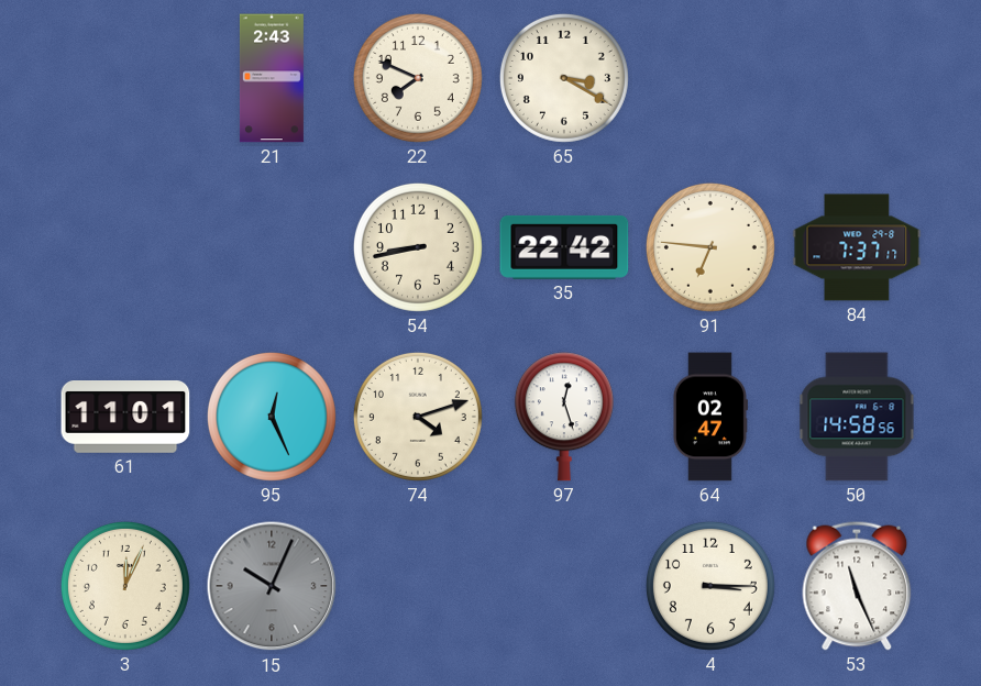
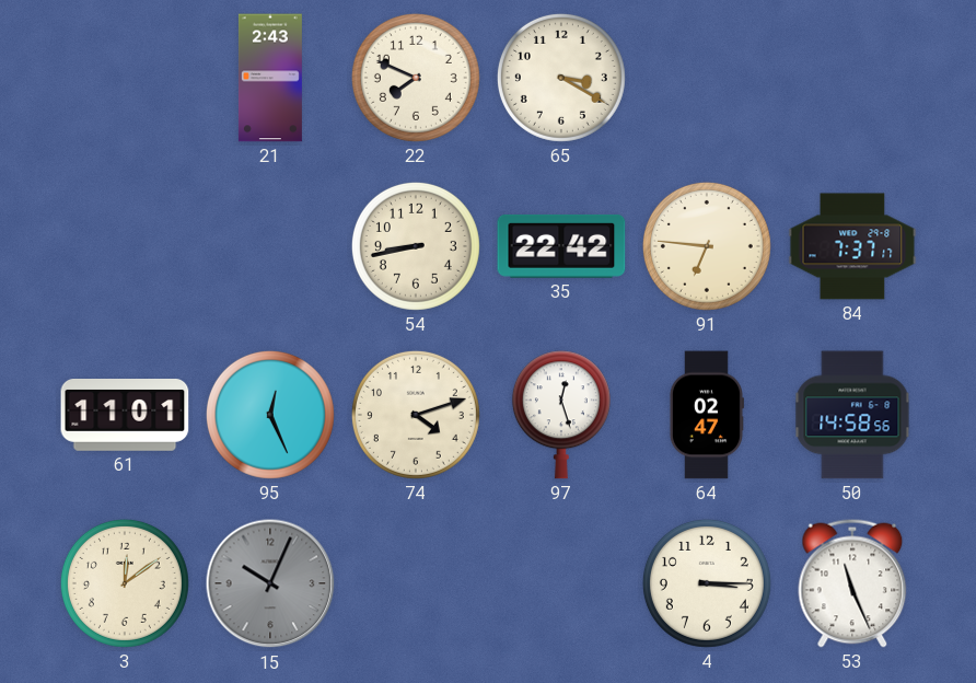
3: 12:04 -> 12:09 (125, 583)
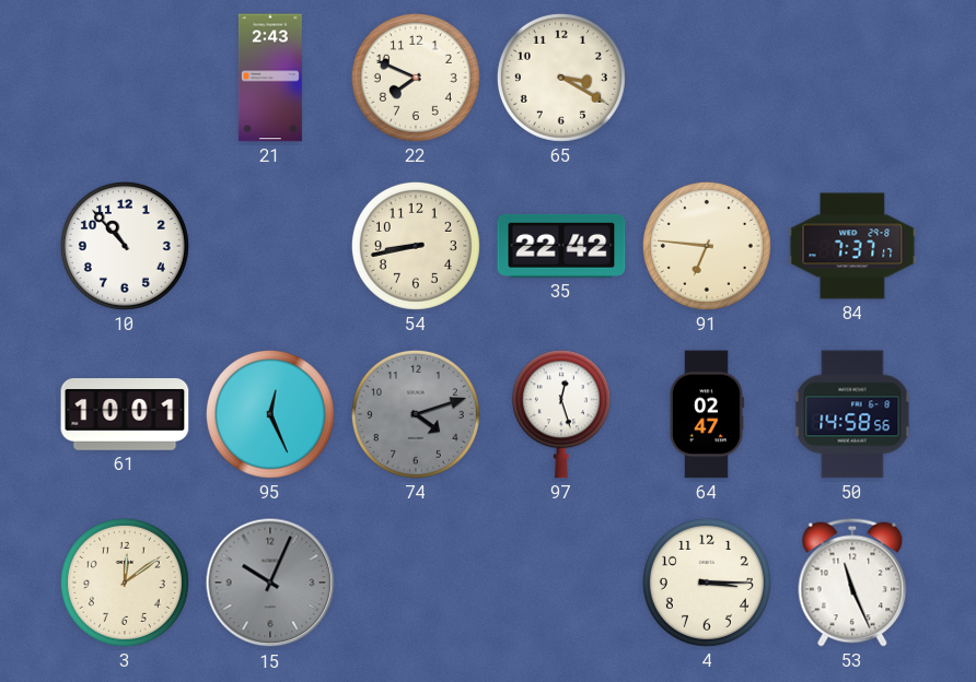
10: none -> 10:53 (125, 246)
61: 11:01 -> 10:01 (125, 415)
74 dial: cream -> grey (416, 414)
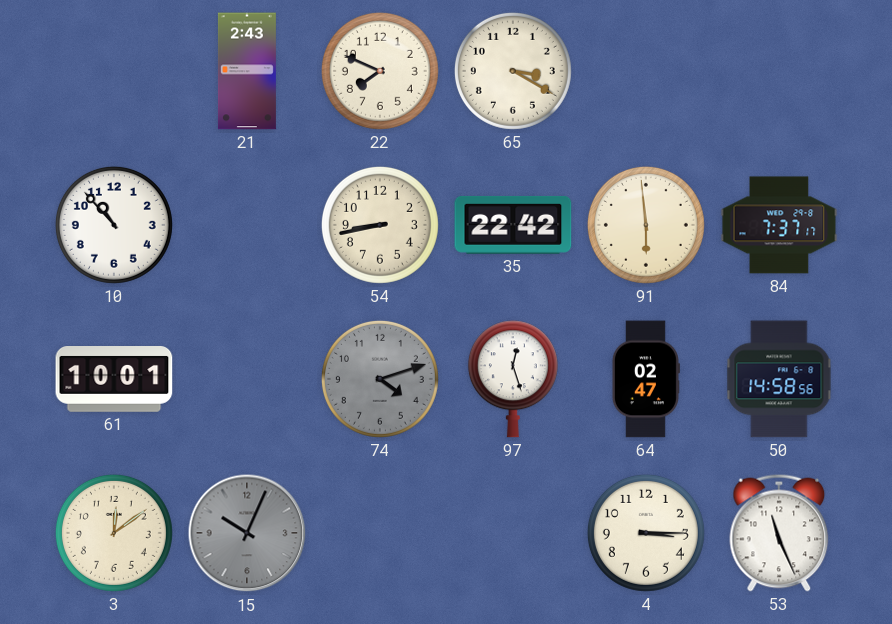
91: 6:46 -> 5:59 (646, 225)
95: 12:26 -> none (270, 414)
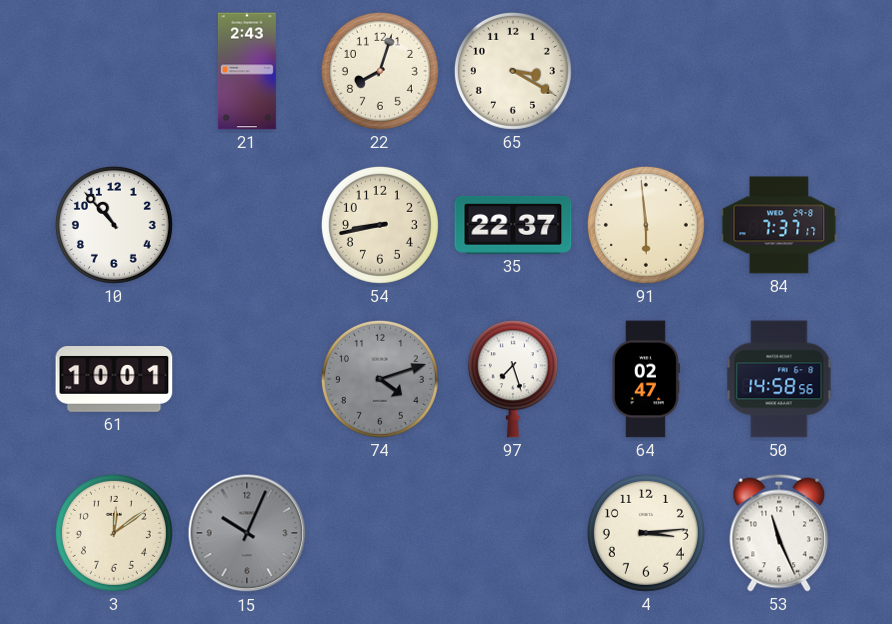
22: 7:49 -> 8:03 (380, 71)
35: 22:42 -> 22:37 (513, 225)
97: 12:27 -> 7:27 (513, 379)
4: 3:15 -> 3:14 (646, 533)
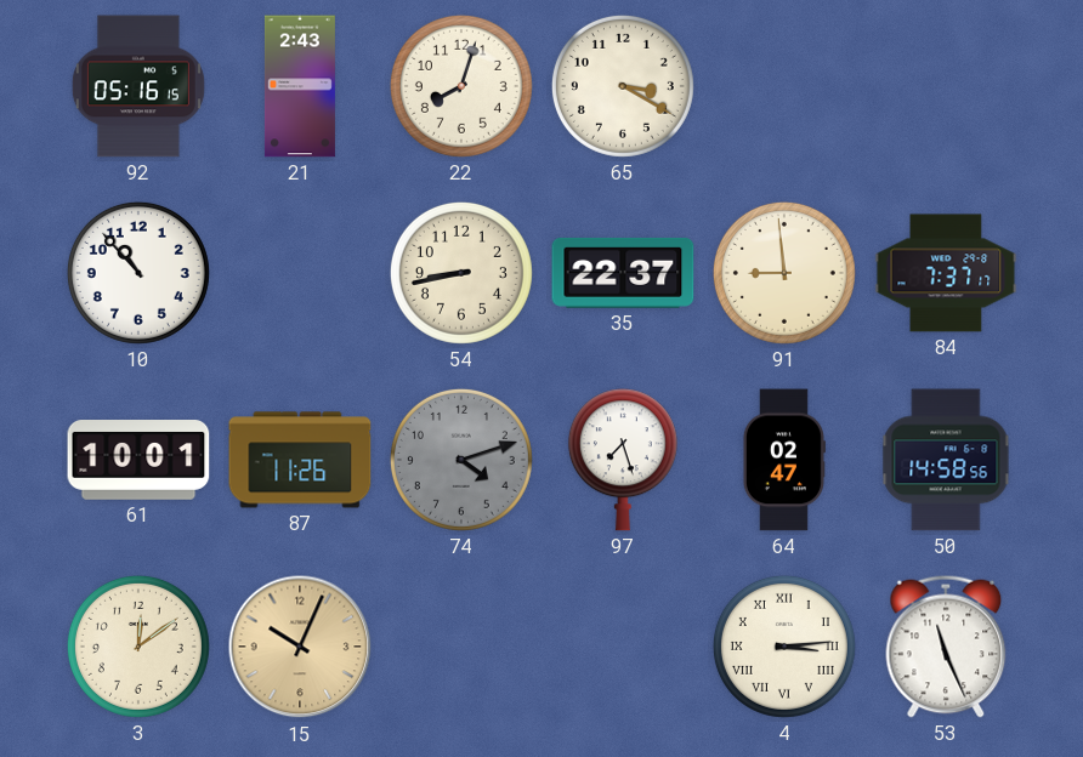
92: none -> 05:16 (138, 86)
91: 5:59 -> 8:59 (784, 273)
87: none -> 11:26 (300, 460)
15 dial: grey -> champagne (300, 647)
4 numerals: Arabic -> Roman (784, 647)
